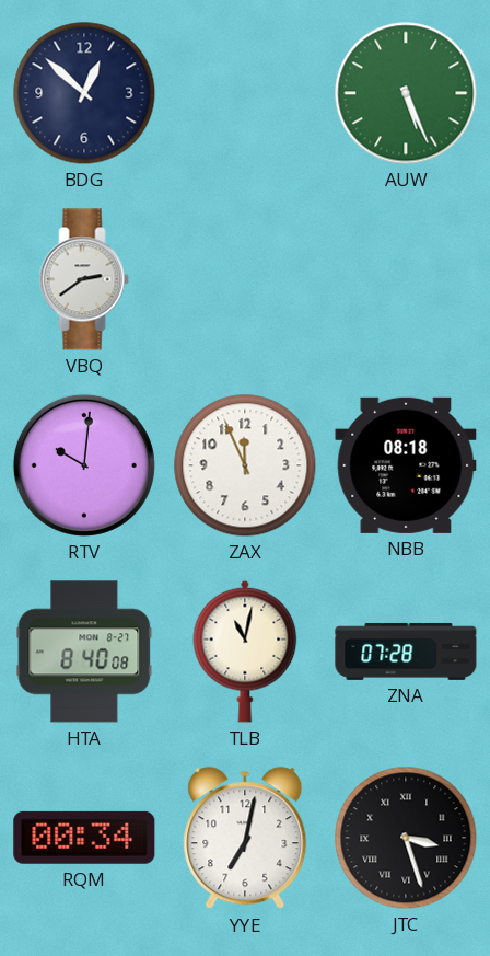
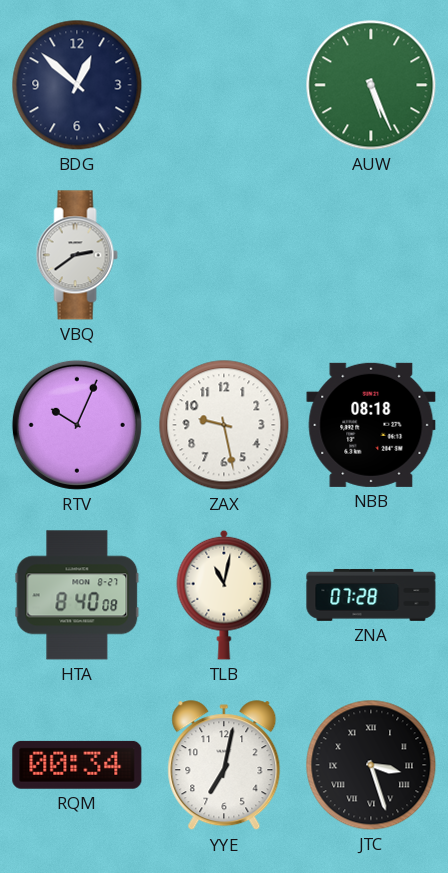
RTV: 10:01 -> 10:04 (77, 425)
ZAX: 11:56 -> 9:28 (224, 425)
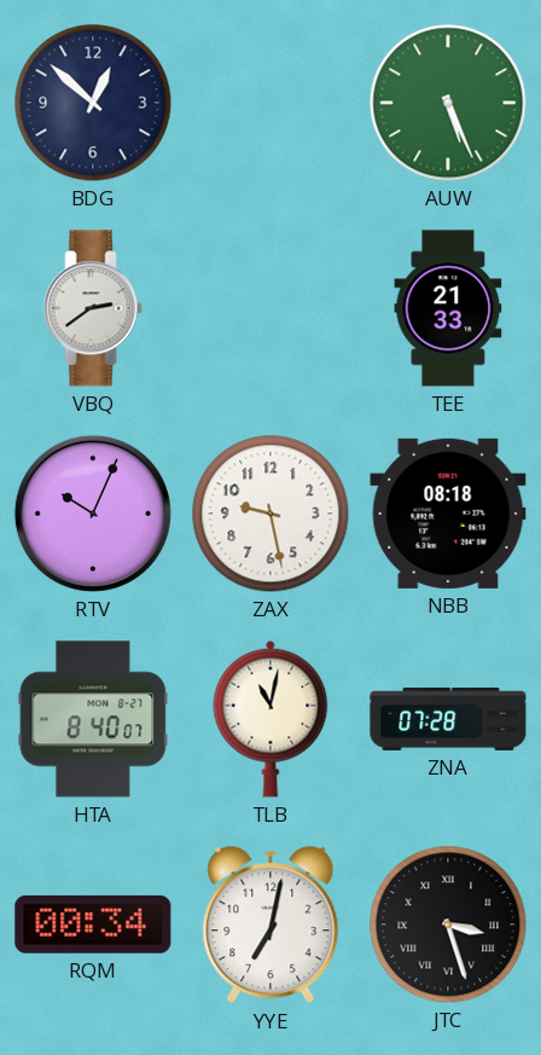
TEE: none -> 21:33 (448, 308)
HTA: 8:40:08 -> 8:40:07 (93, 719)
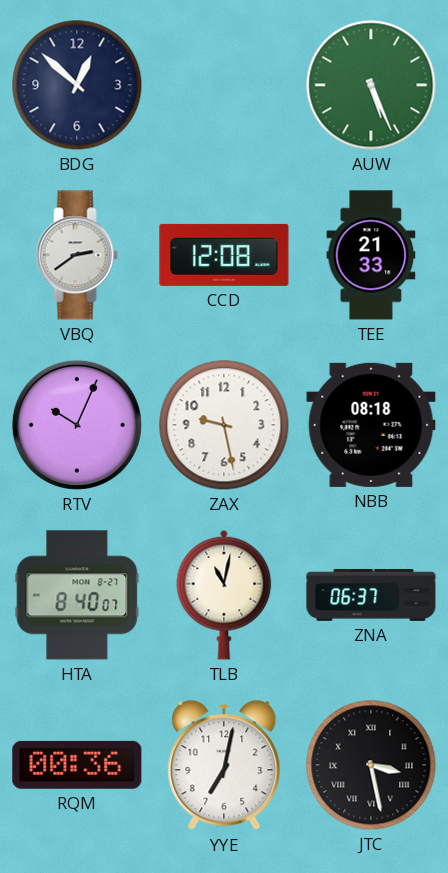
CCD: none -> 12:08 (224, 255)
ZNA: 07:28 -> 06:37 (371, 595)
RQM: 00:34 -> 00:36 (77, 765)
JTC: 3:27 -> 3:28 (371, 765)
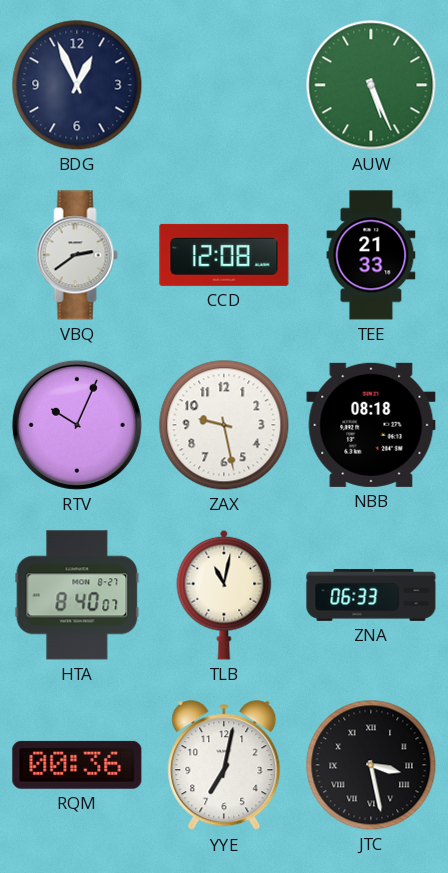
BDG: 12:52 -> 12:56 (77, 85)
ZNA: 06:37 -> 06:33 (371, 595)
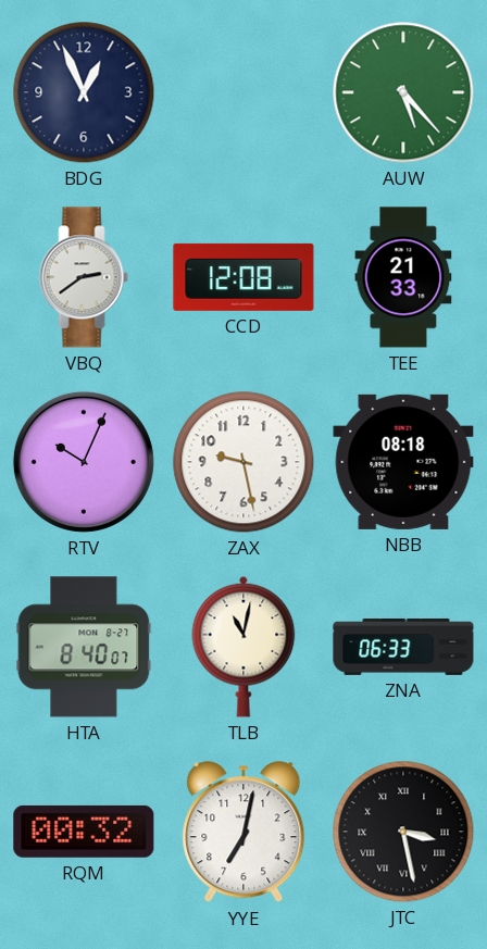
AUW: 5:26 -> 5:23 (403, 92)
RQM: 00:36 -> 00:32 (84, 832)
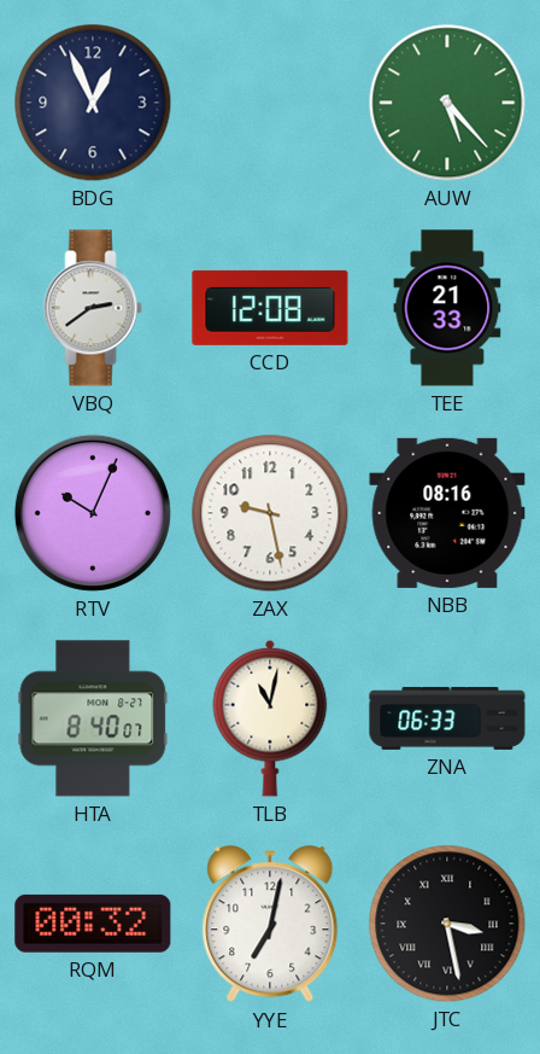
NBB: 08:18 -> 08:16 (447, 513)
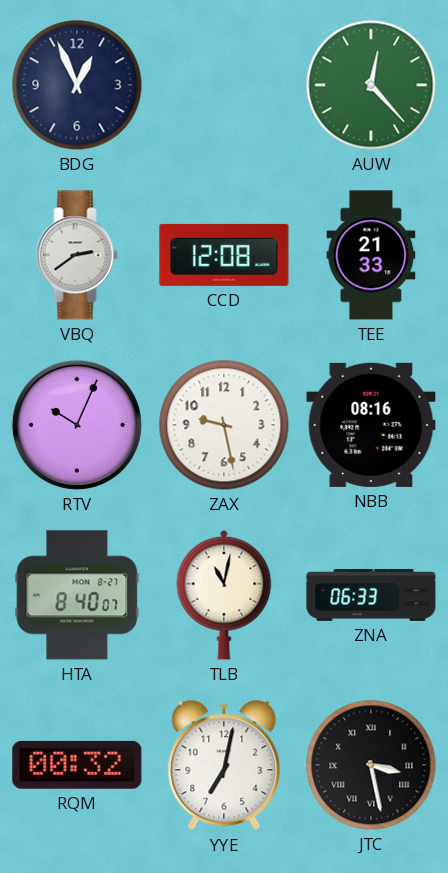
AUW: 5:23 -> 12:23 (371, 85)
